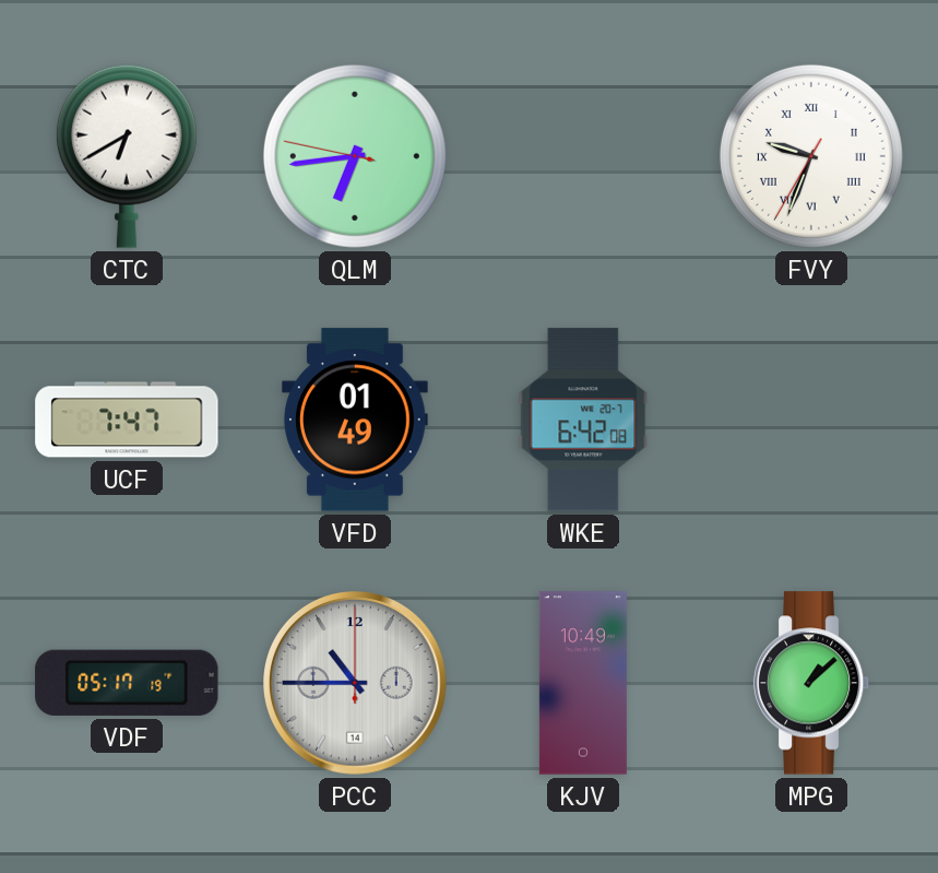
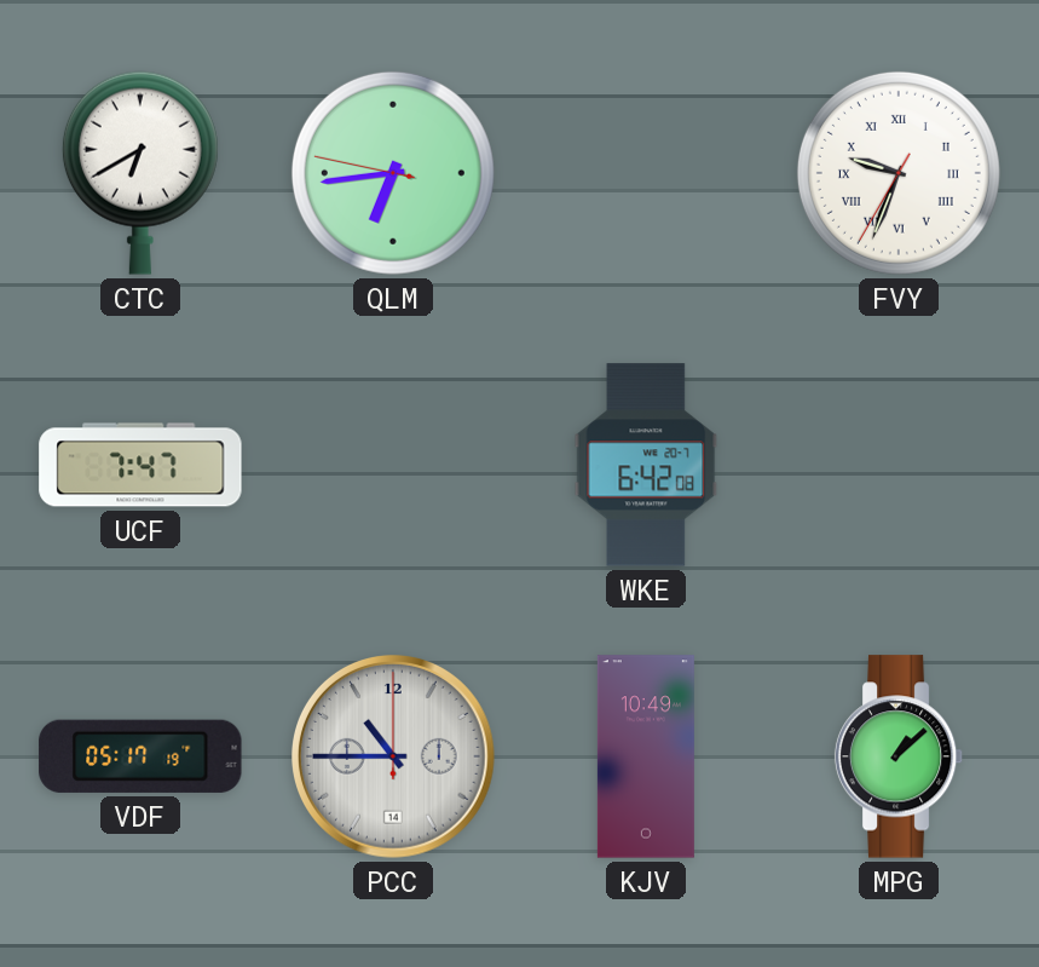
VFD: 01:49 -> none (355, 420)
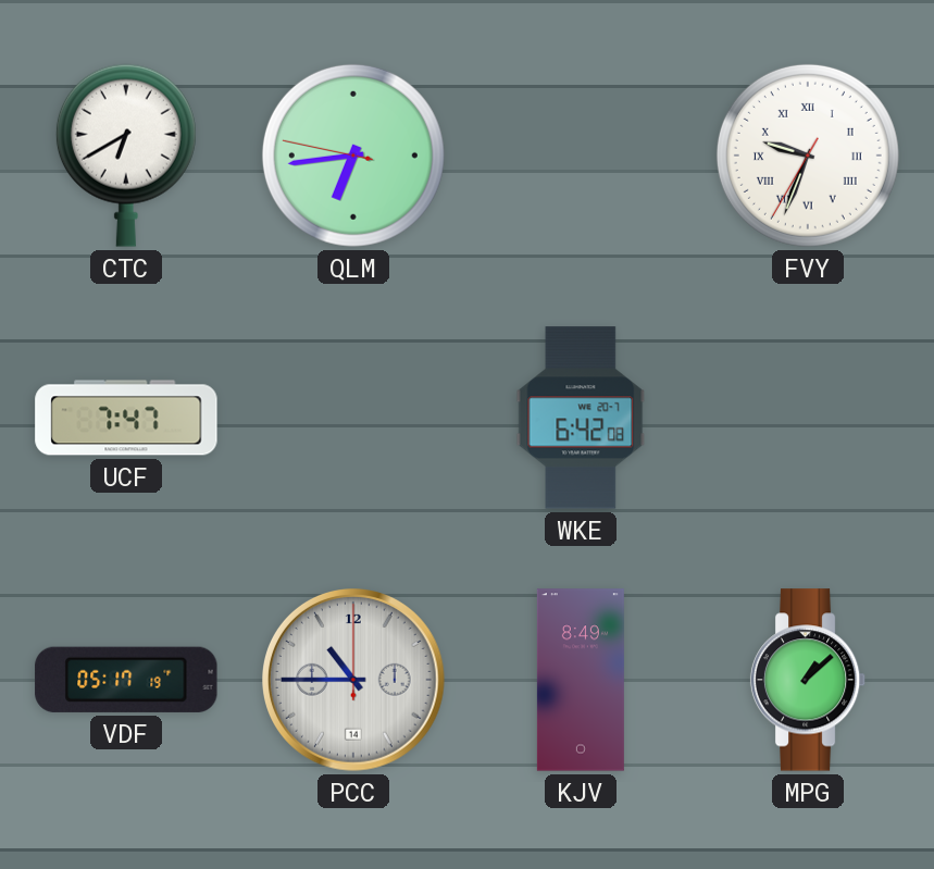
KJV: 10:49 -> 8:49 (581, 680)
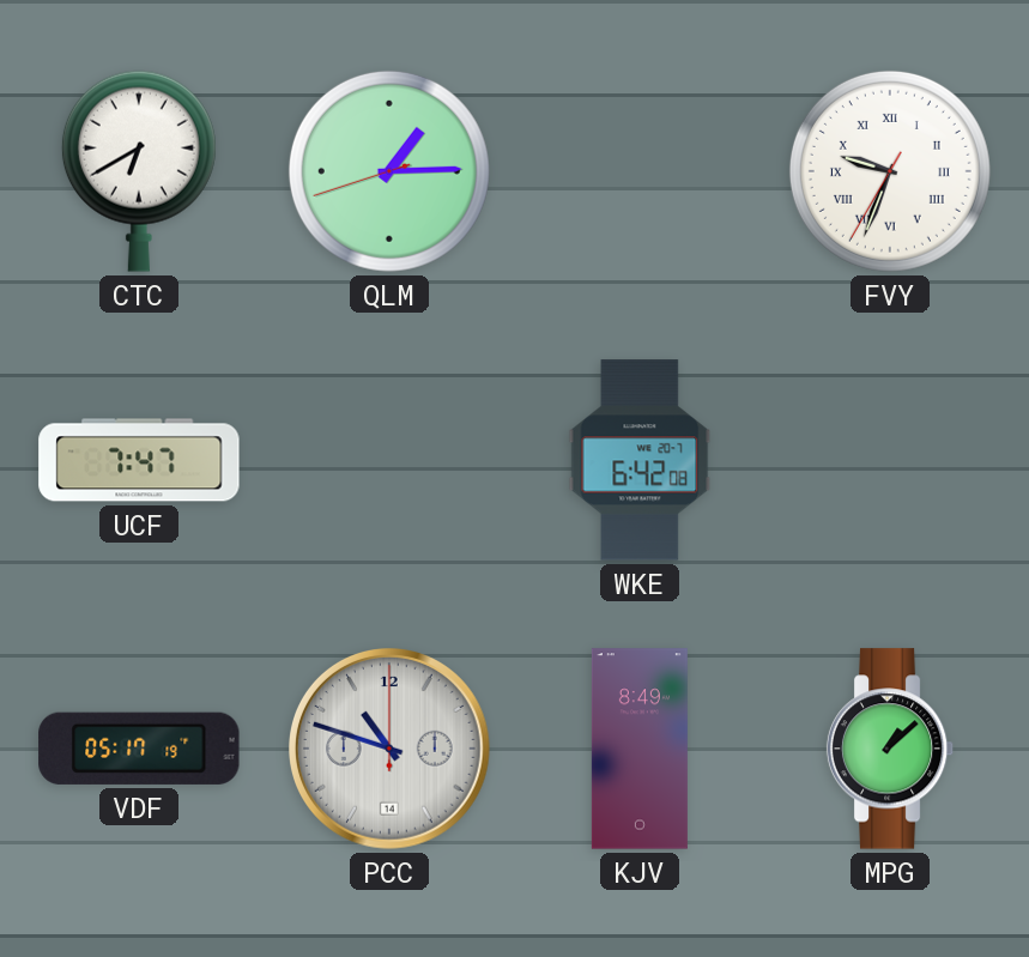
QLM: 6:43 -> 1:14 (389, 171)
PCC: 10:45 -> 10:48 (391, 750)
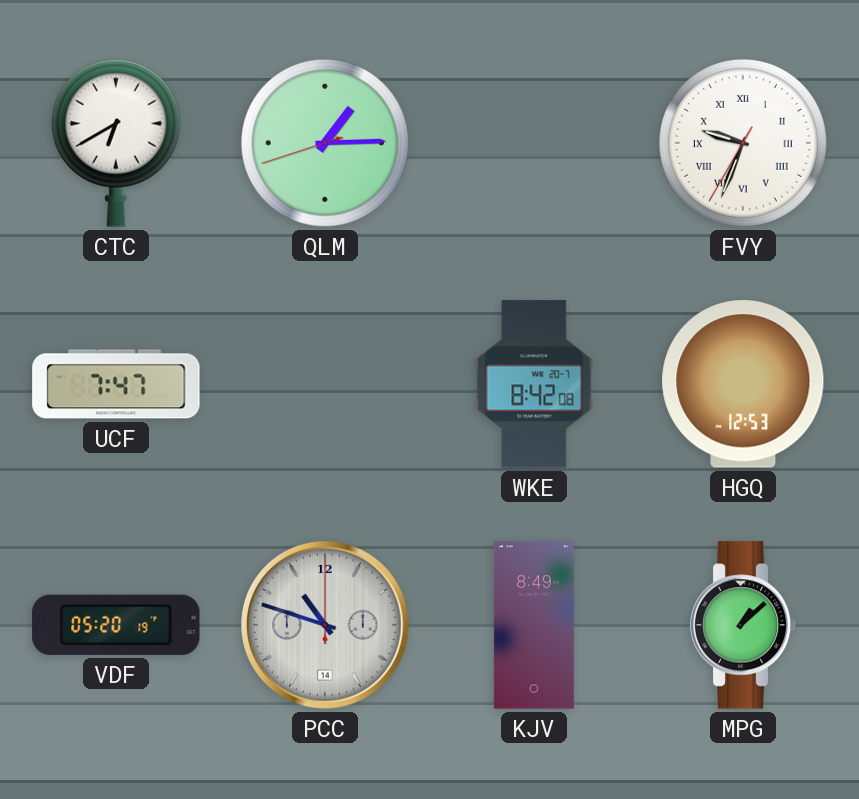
WKE: 6:42 -> 8:42 (534, 384)
HGQ: none -> 12:53 (743, 384)
VDF: 05:17 -> 05:20 (116, 625)
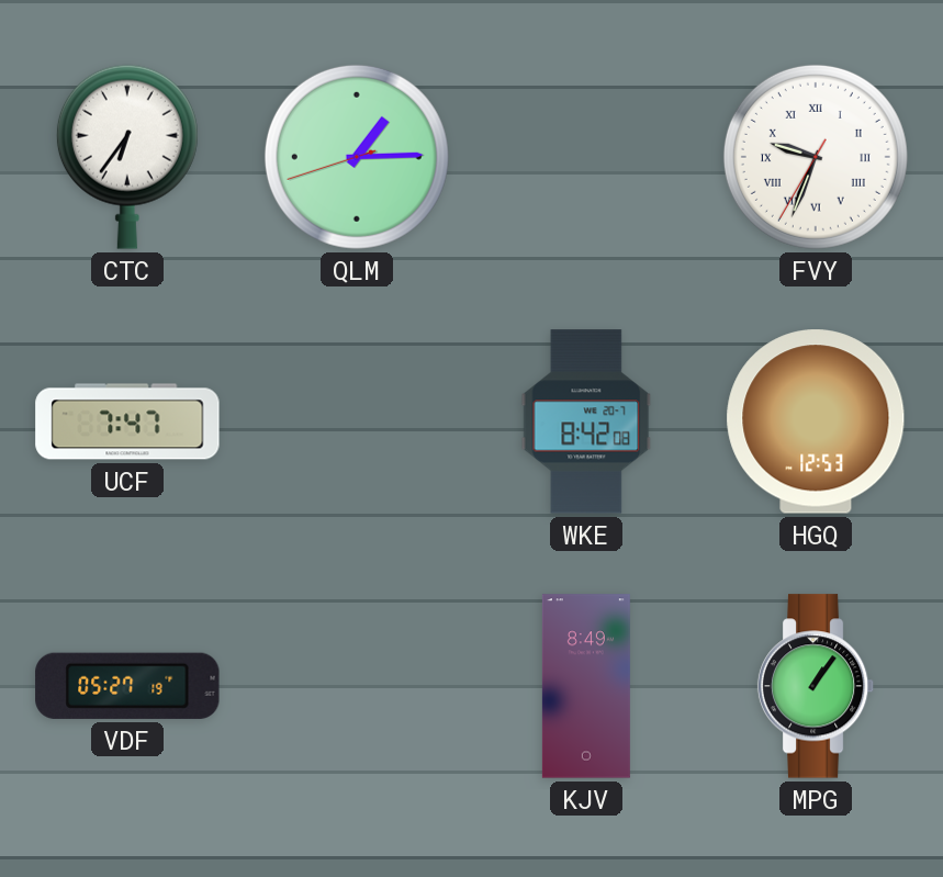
CTC: 6:40 -> 6:36 (127, 157)
VDF: 05:20 -> 05:27 (127, 686)
PCC: 10:48 -> none (326, 626)
MPG: 1:08 -> 1:06 (816, 686)
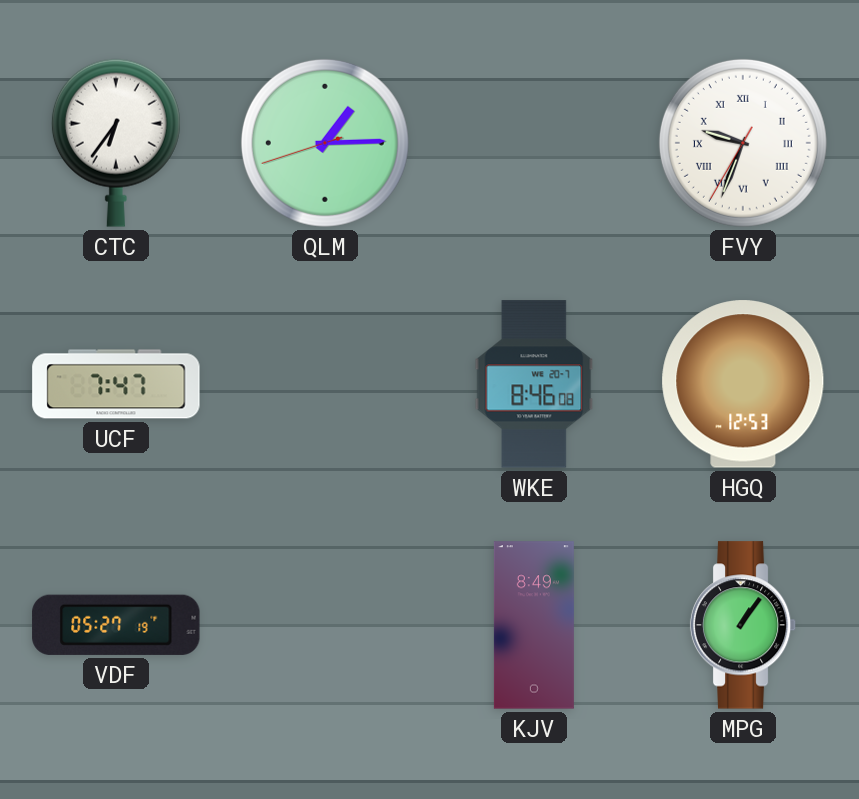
WKE: 8:42 -> 8:46 (534, 384)
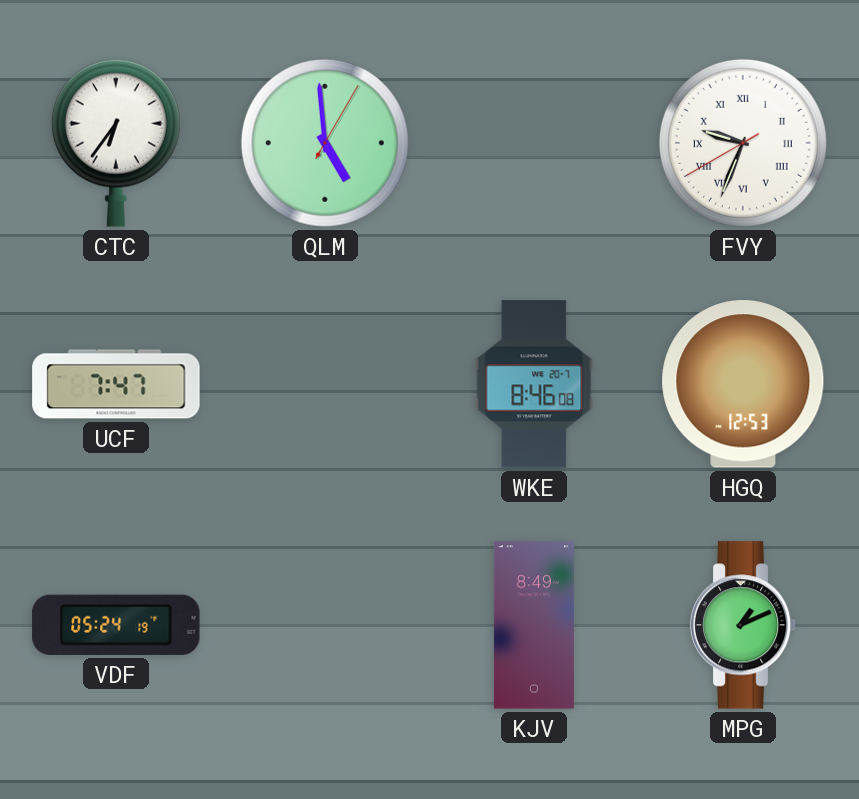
QLM: 1:14 -> 4:59 (325, 143)
FVY: 9:33:35 -> 9:33:40 (743, 143)
VDF: 05:27 -> 05:24 (116, 625)
MPG: 1:06 -> 1:11 (743, 625)
